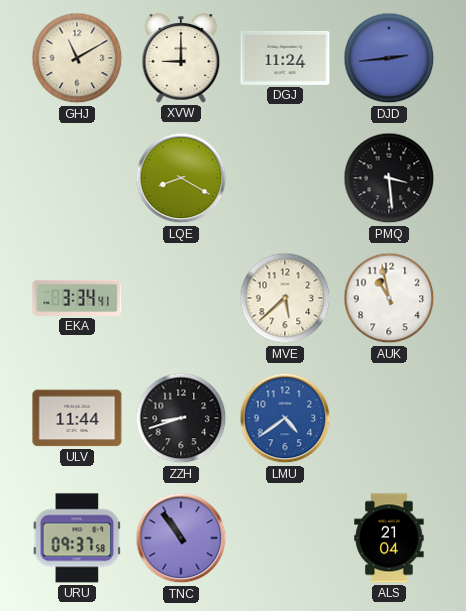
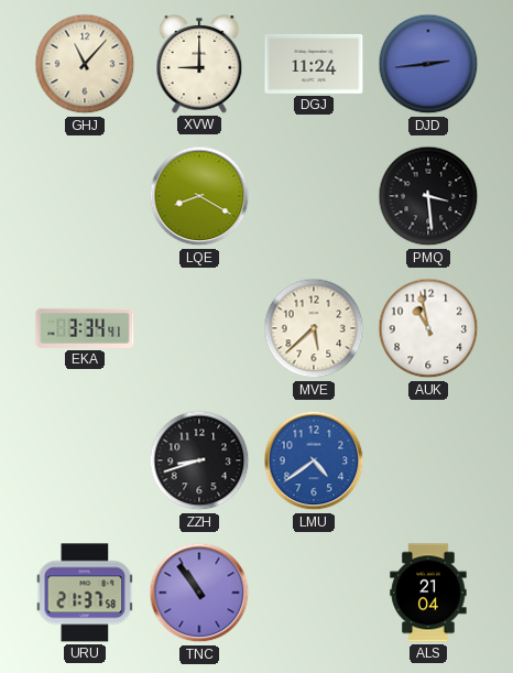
GHJ: 11:10 -> 11:07 (85, 64)
ULV: 11:44 -> none (77, 418)
URU: 09:37 -> 21:37 (85, 593)
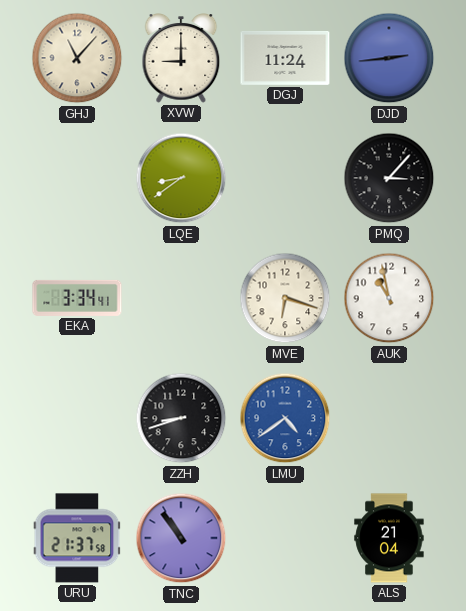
LQE: 8:20 -> 8:39 (181, 178)
PMQ: 3:29 -> 3:07 (389, 178)
MVE: 5:38 -> 6:18 (285, 298)
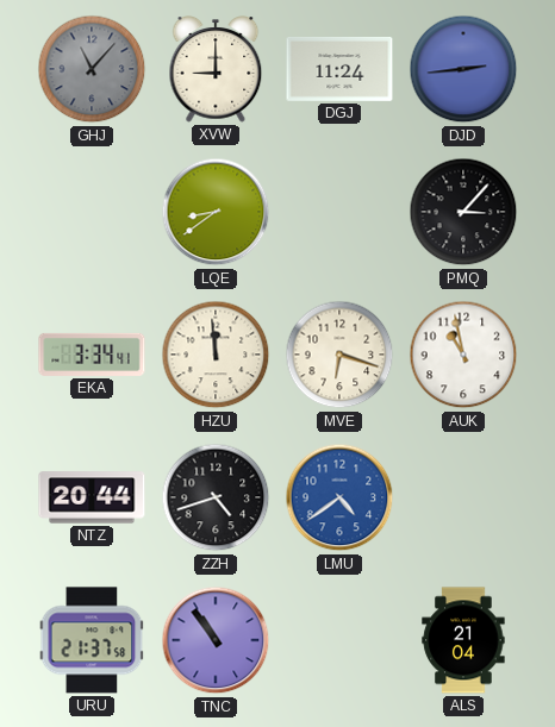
GHJ dial: cream -> grey (92, 69)
HZU: none -> 11:59 (216, 355)
NTZ: none -> 20:44 (92, 497)
ZZH: 8:42 -> 4:42 (216, 497)
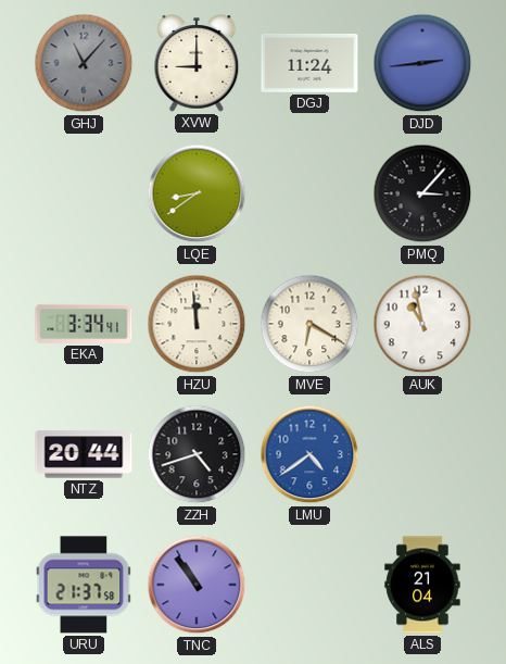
MVE: 6:18 -> 6:20 (309, 324)
